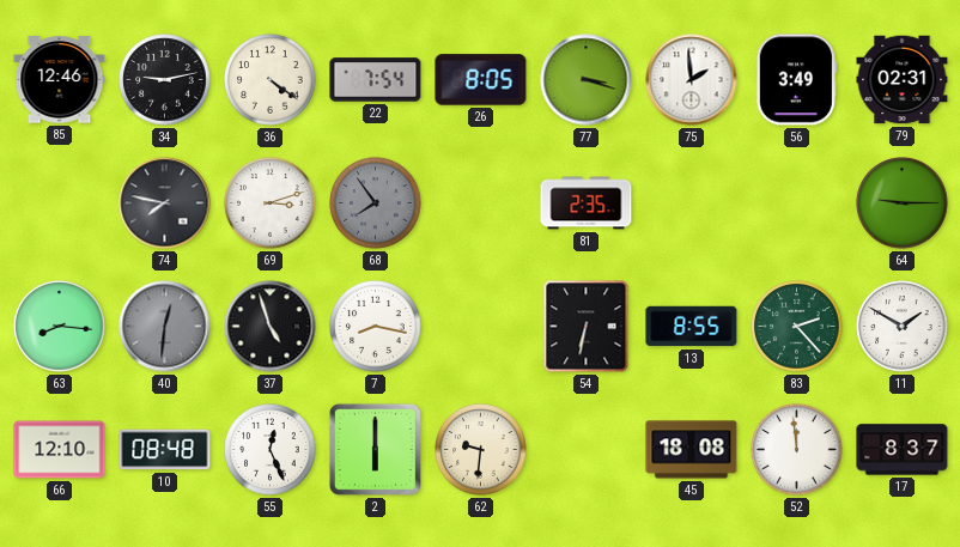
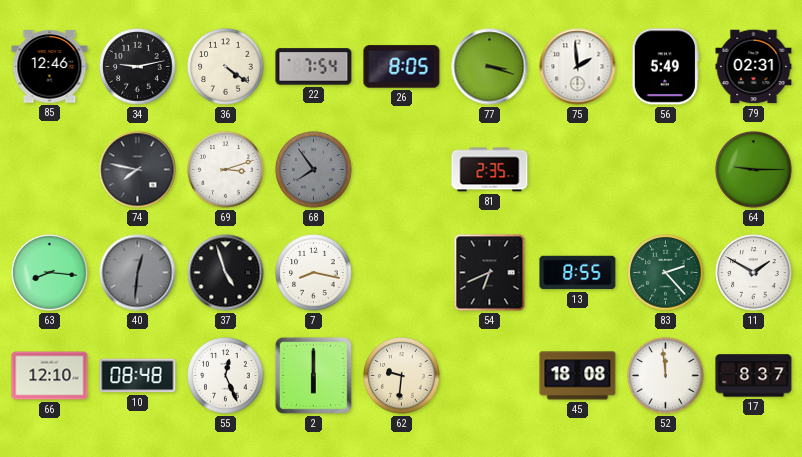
56: 3:49 -> 5:49 (665, 67)
54: 6:32 -> 6:41 (490, 273)
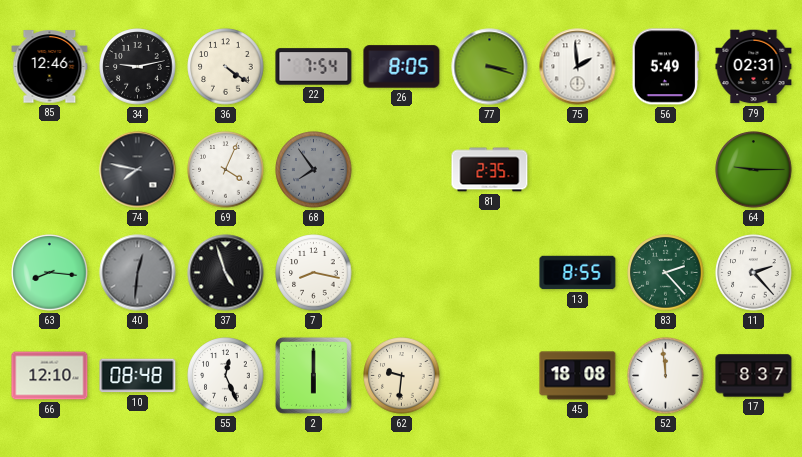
69: 3:12 -> 4:04 (226, 170)
54: 6:41 -> none (490, 273)
11: 1:50 -> 2:23 (754, 273)
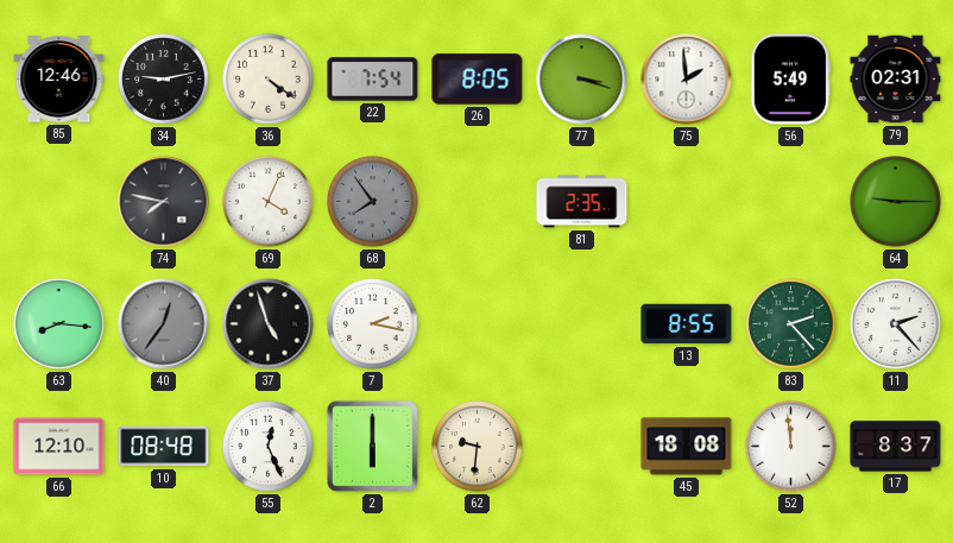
40: 12:31 -> 12:36 (164, 324)
7: 8:17 -> 2:17 (373, 324)
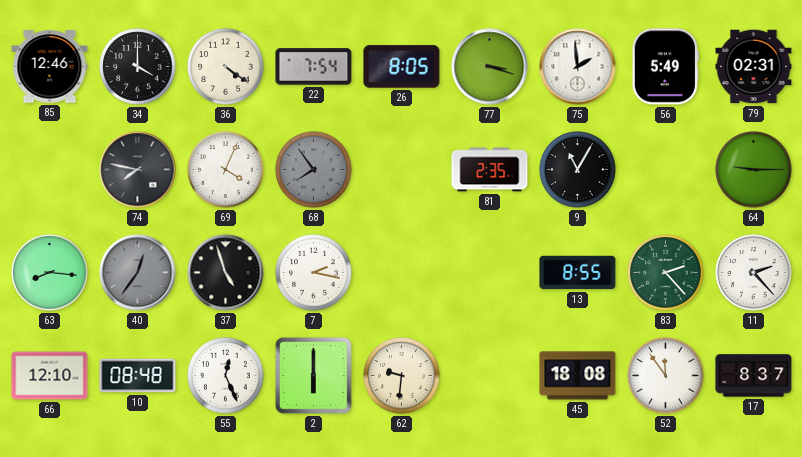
34: 9:13 -> 4:00 (138, 67)
9: none -> 11:05 (578, 170)
52: 11:59 -> 11:54 (666, 376)
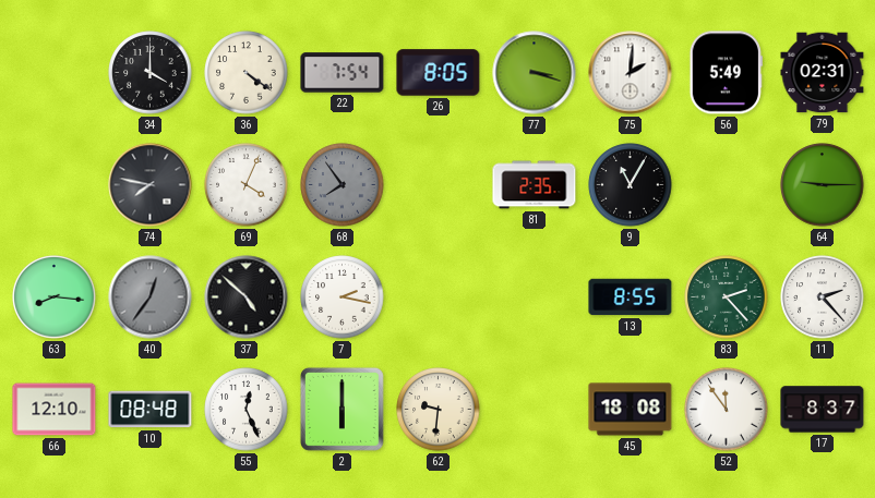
85: 12:46 -> none (50, 67)
75: 1:59 -> 2:01 (631, 73)
37: 4:57 -> 4:52 (247, 297)
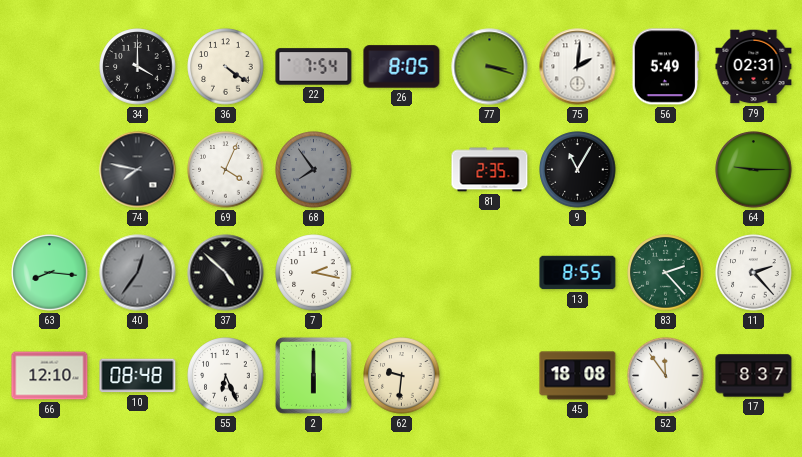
55: 12:26 -> 6:26 (226, 376)
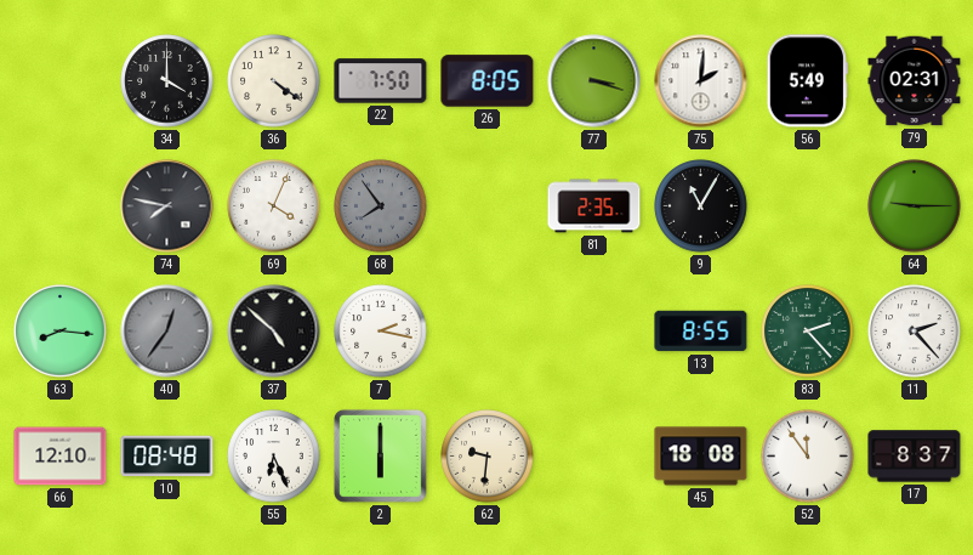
22: 7:54 -> 7:50 (381, 81)
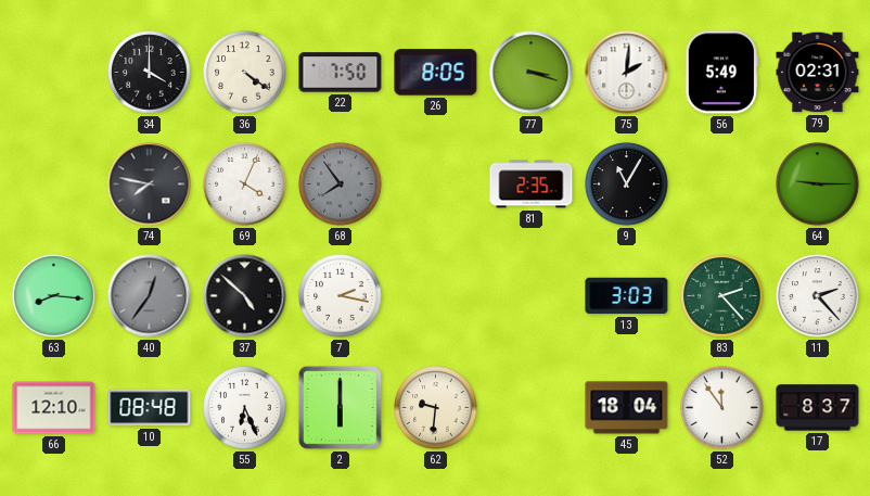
13: 8:55 -> 3:03 (627, 296)
45: 18:08 -> 18:04 (627, 408)
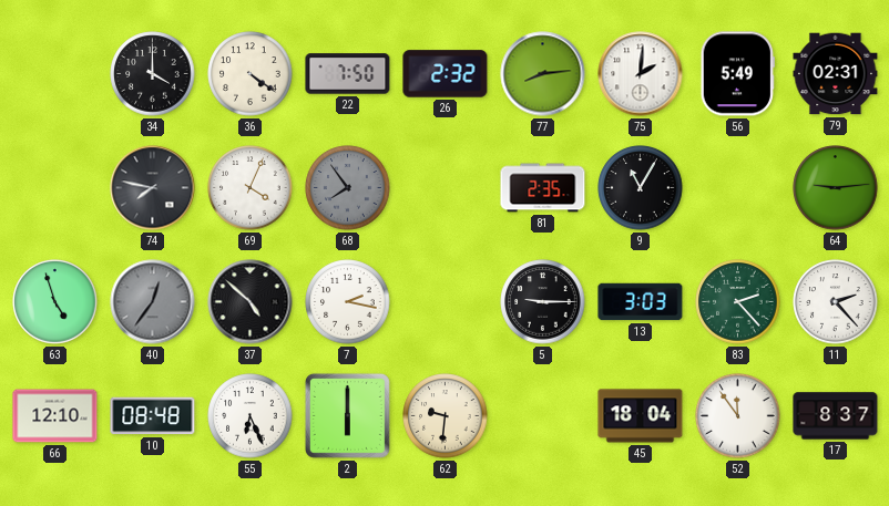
26: 8:05 -> 2:32 (446, 74)
77: 3:18 -> 8:14 (543, 74)
64: 9:15 -> 9:14 (836, 188)
63: 8:16 -> 4:57 (55, 302)
5: none -> 9:15 (543, 302)
